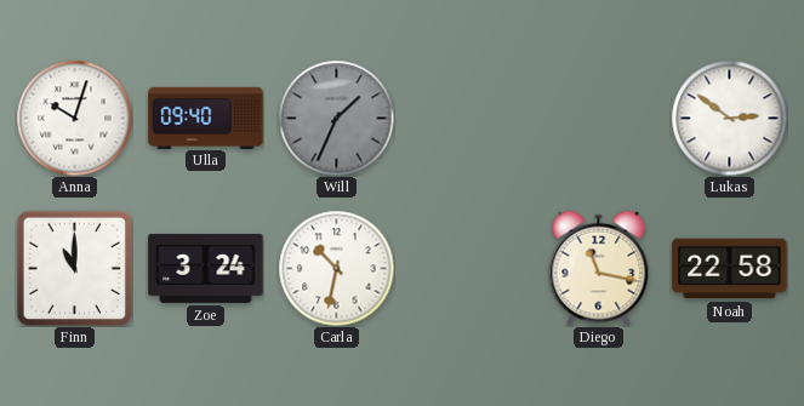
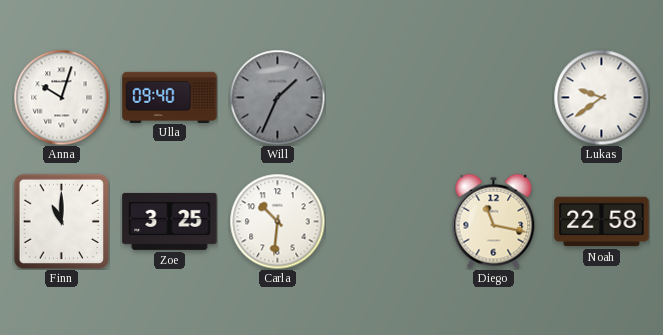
Lukas: 2:51 -> 9:39 (601, 97)
Zoe: 3:24 -> 3:25 (170, 221)
Carla: 10:32 -> 10:31 (277, 221)
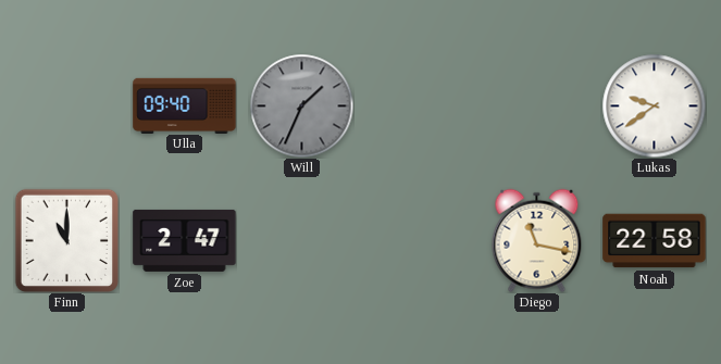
Anna: 10:03 -> none (61, 97)
Zoe: 3:25 -> 2:47 (185, 240)
Carla: 10:31 -> none (277, 221)
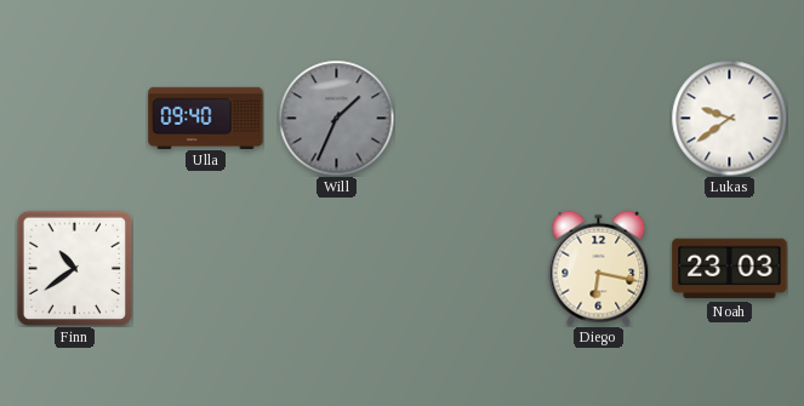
Finn: 11:00 -> 10:39 (74, 268)
Zoe: 2:47 -> none (185, 240)
Diego: 11:17 -> 6:17 (599, 268)
Noah: 22:58 -> 23:03 (730, 269)
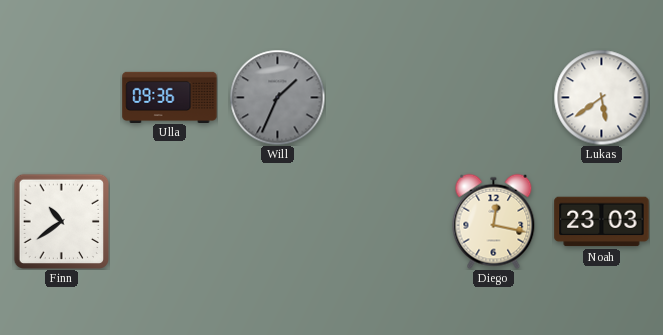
Ulla: 09:40 -> 09:36 (170, 97)
Lukas: 9:39 -> 5:39 (601, 97)
Diego: 6:17 -> 12:17 (494, 221)
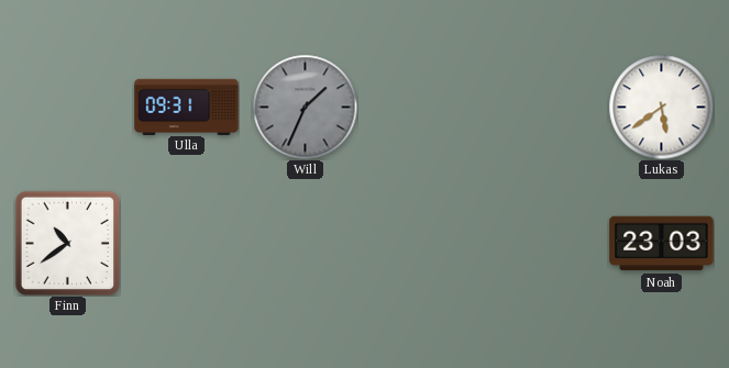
Ulla: 09:36 -> 09:31 (187, 107)
Diego: 12:17 -> none (494, 221)
